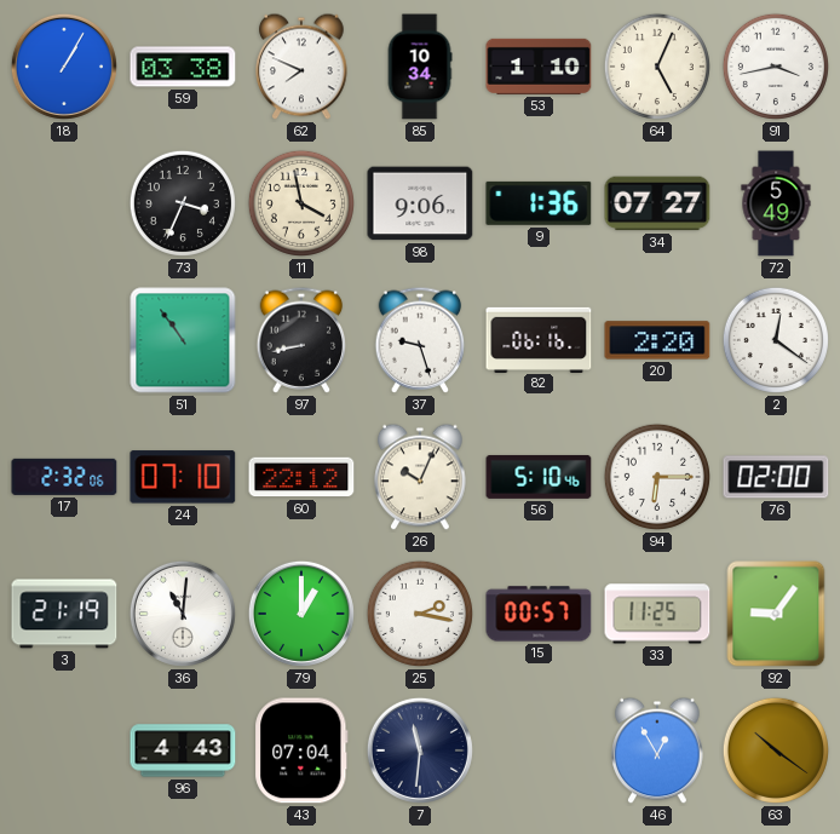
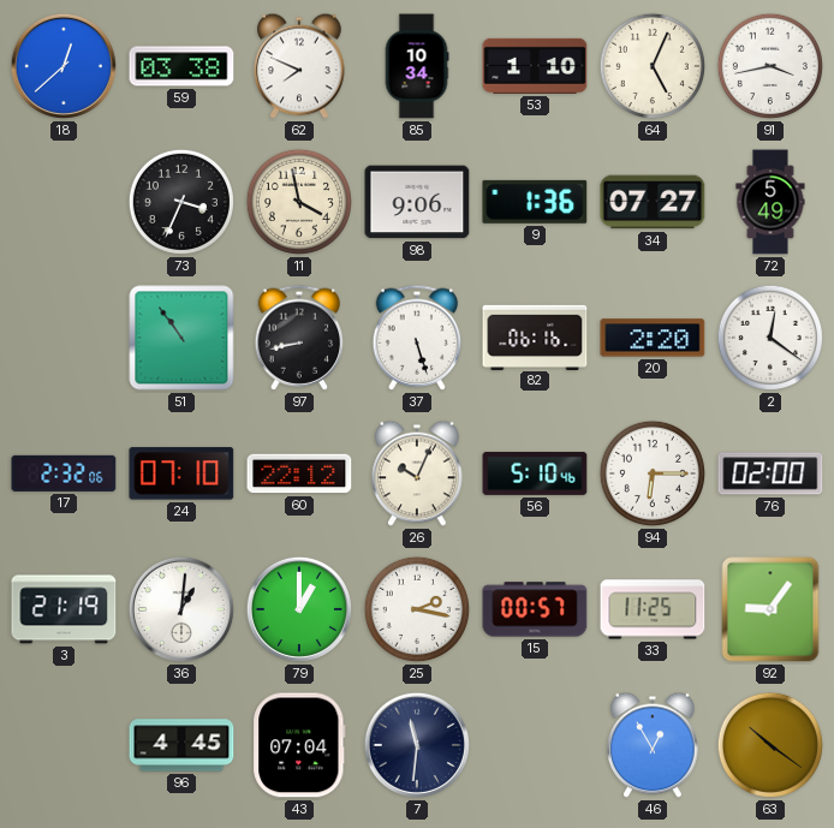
18: 1:05 -> 12:38 (64, 66)
37: 9:27 -> 5:27 (417, 338)
36: 11:01 -> 1:01 (181, 609)
96: 4:43 -> 4:45 (181, 745)
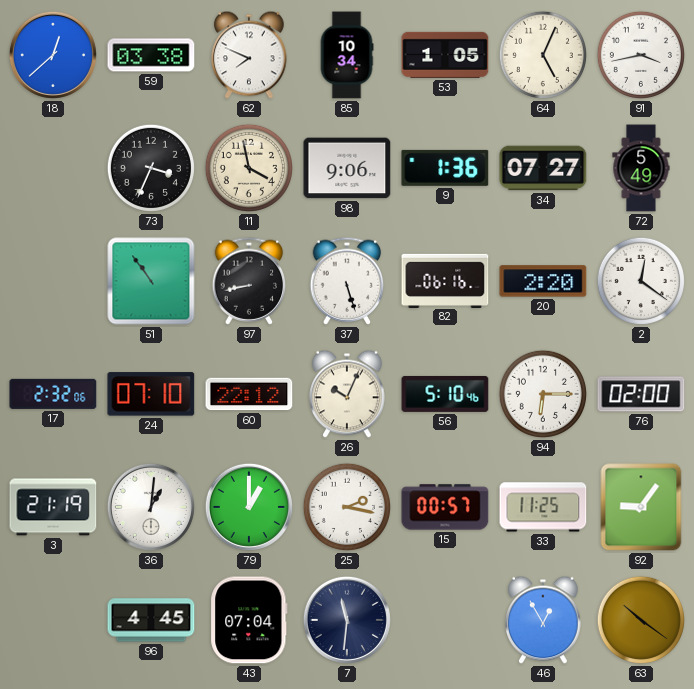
53: 1:10 -> 1:05 (445, 55)
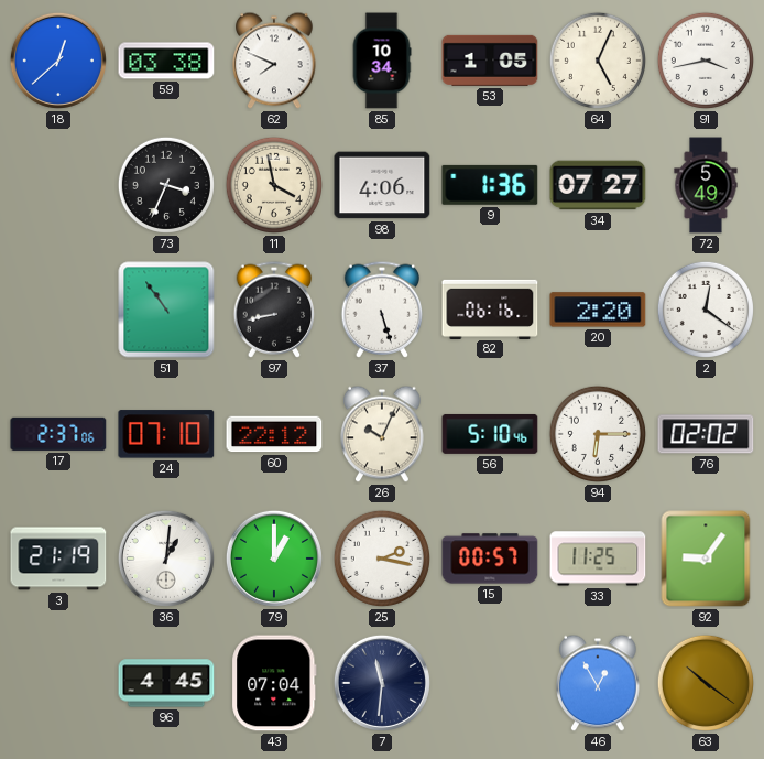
98: 9:06 -> 4:06 (382, 185)
17: 2:32 -> 2:37 (58, 434)
76: 02:00 -> 02:02 (706, 434)
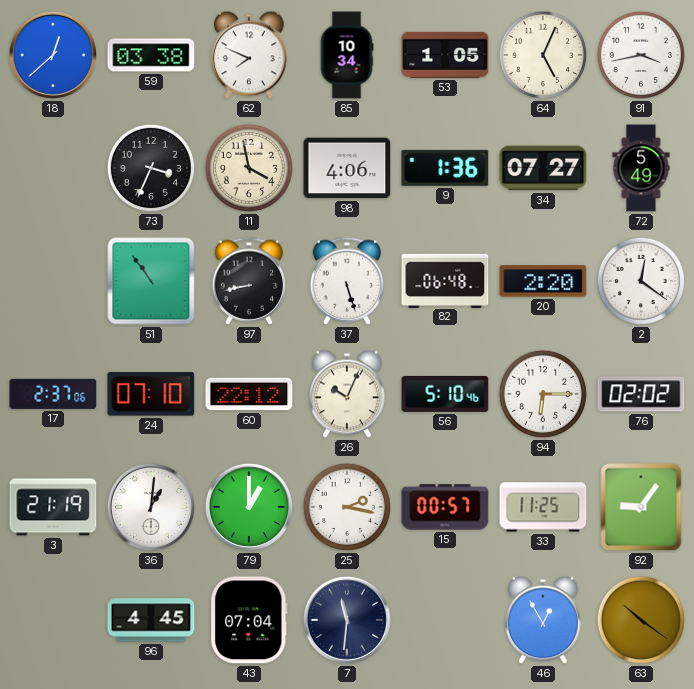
82: 06:16 -> 06:48 (445, 280)
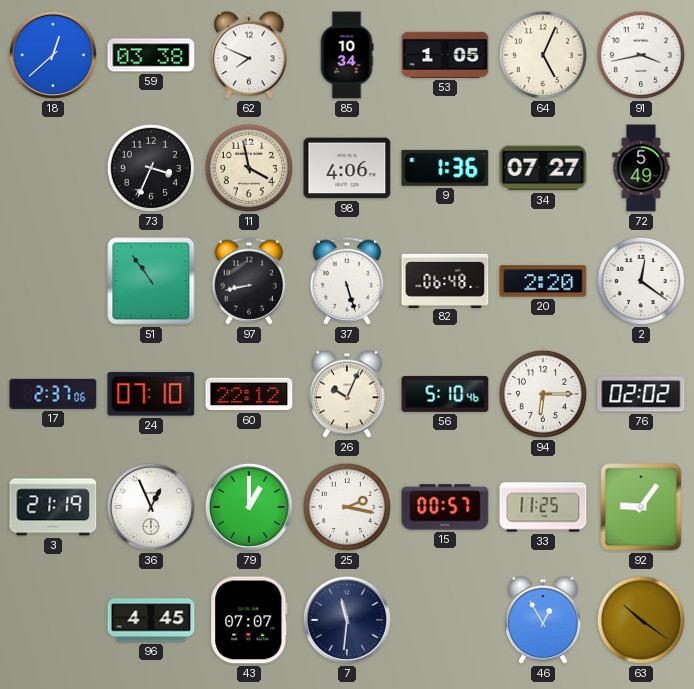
36: 1:01 -> 12:56 (151, 507)
43: 07:04 -> 07:07 (249, 620)
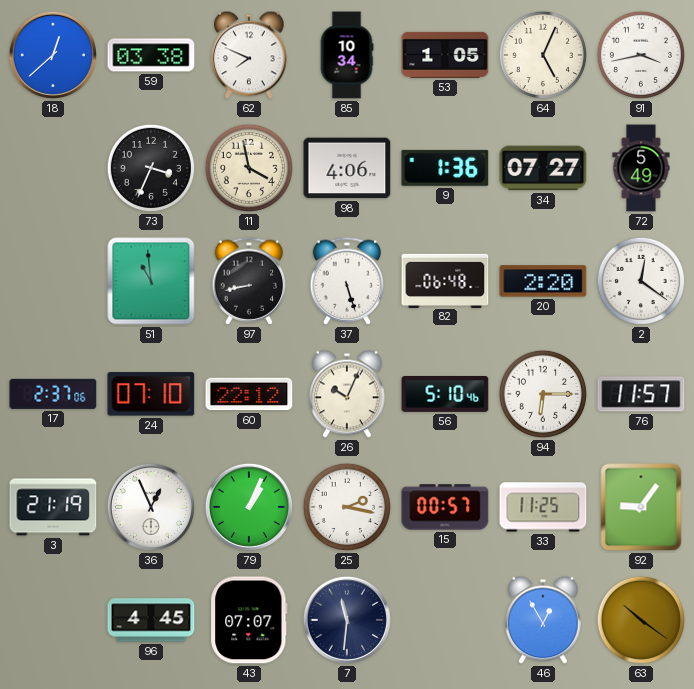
51: 10:54 -> 10:59 (151, 281)
76: 02:02 -> 11:57 (641, 394)
79: 1:00 -> 1:04 (249, 507)
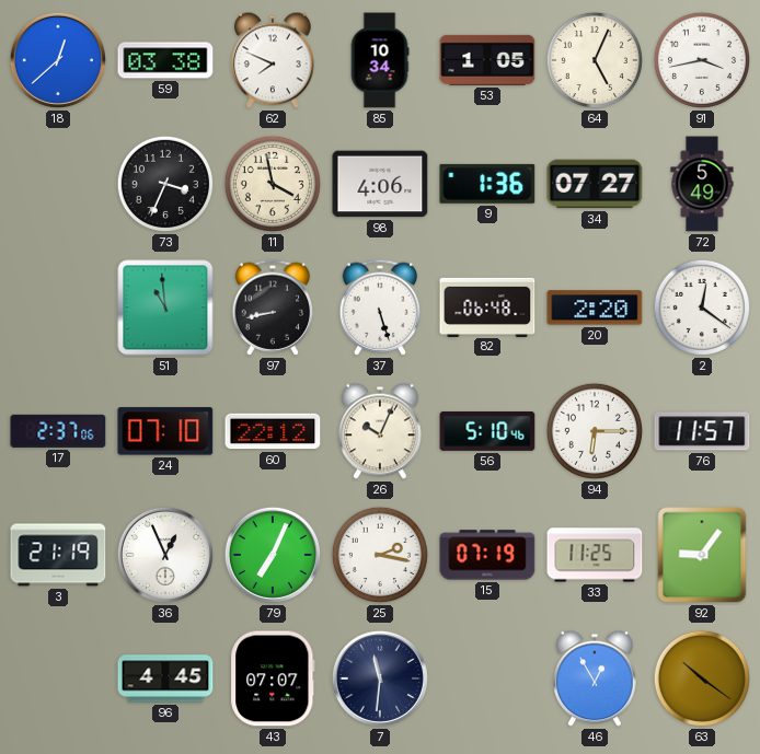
79: 1:04 -> 7:04 (273, 555)
15: 00:57 -> 07:19 (487, 555)
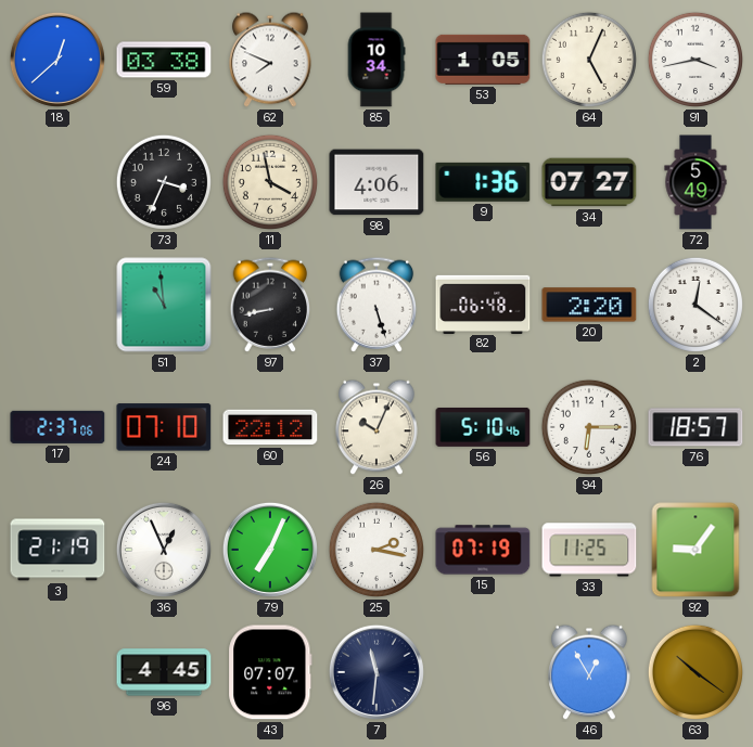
76: 11:57 -> 18:57 (695, 427)
